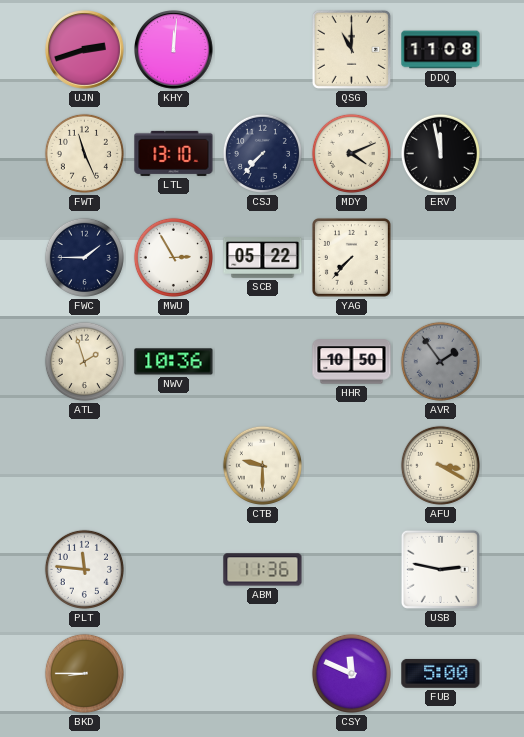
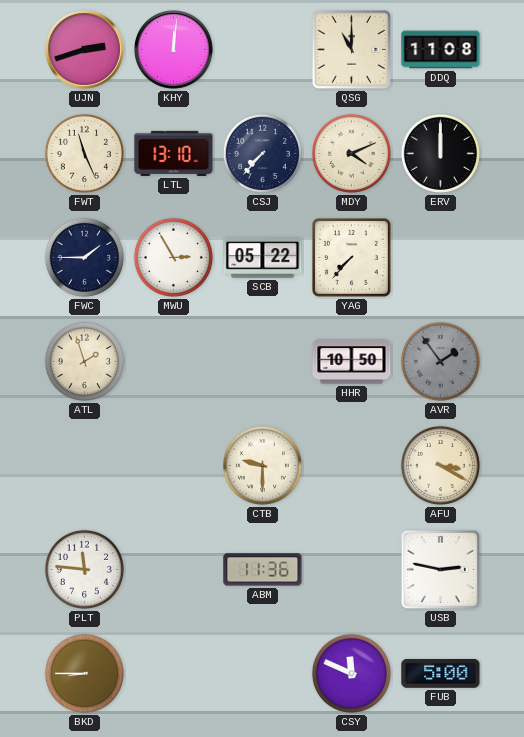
ERV: 11:58 -> 12:00 (440, 153)
NWV: 10:36 -> none (174, 362)
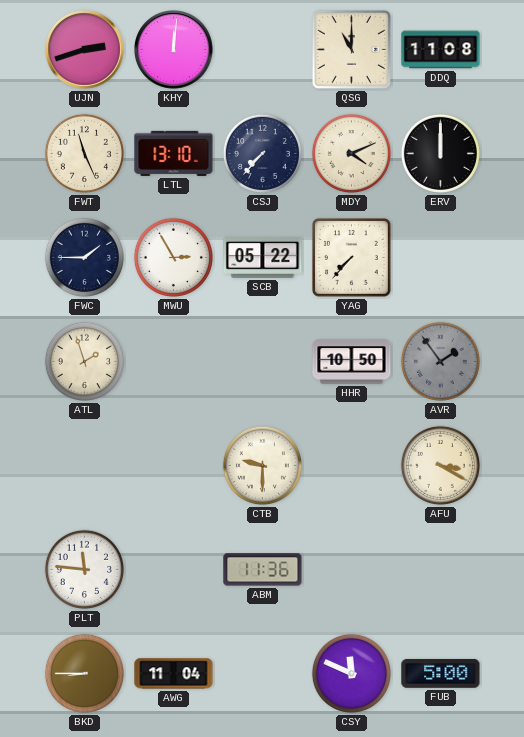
USB: 2:47 -> none (440, 569)
AWG: none -> 11:04 (174, 674)
